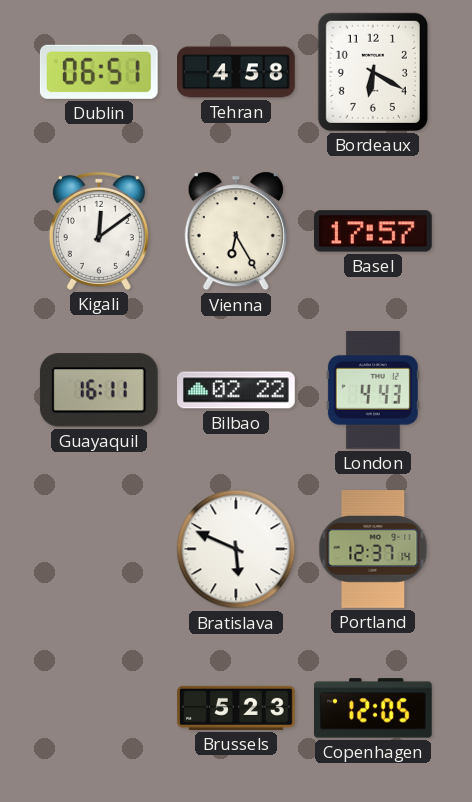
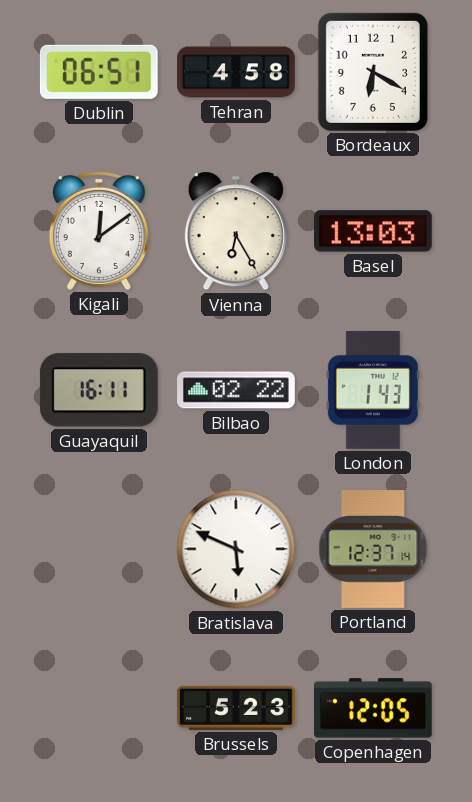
Basel: 17:57 -> 13:03 (374, 231)
London: 4:43 -> 1:43 (373, 391)
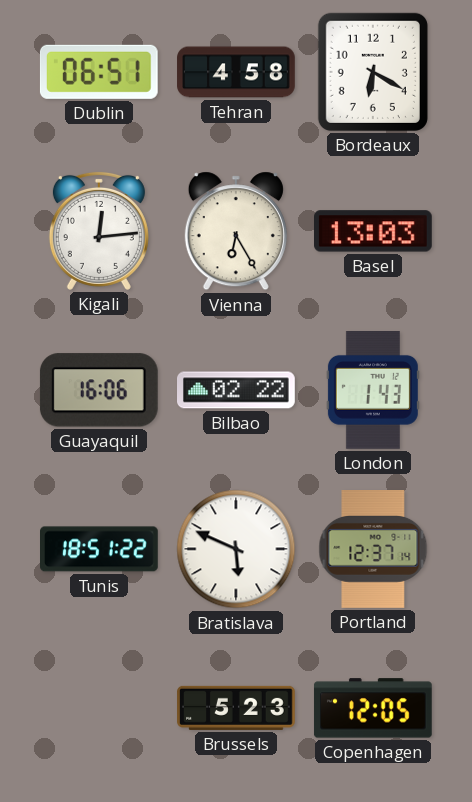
Kigali: 12:09 -> 12:14 (99, 231)
Guayaquil: 16:11 -> 16:06 (99, 390)
Tunis: none -> 18:51 (100, 549)
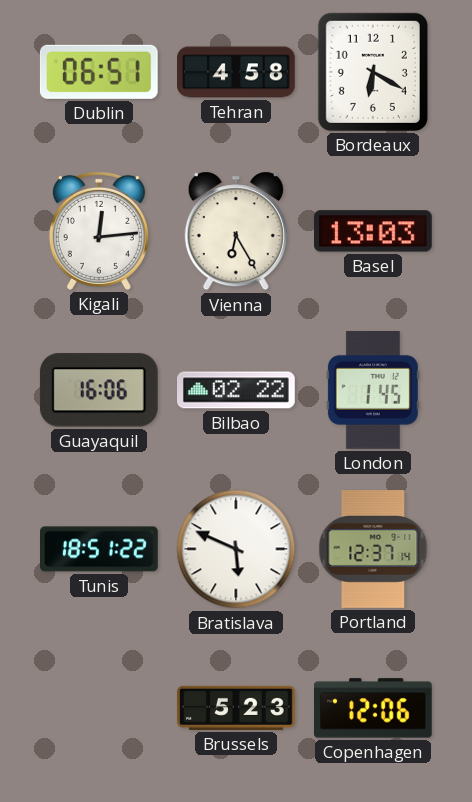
London: 1:43 -> 1:45 (373, 391)
Copenhagen: 12:05 -> 12:06 (373, 708)
